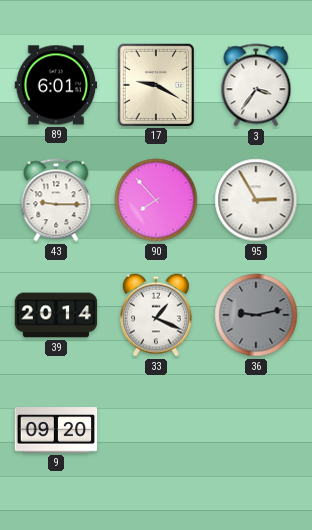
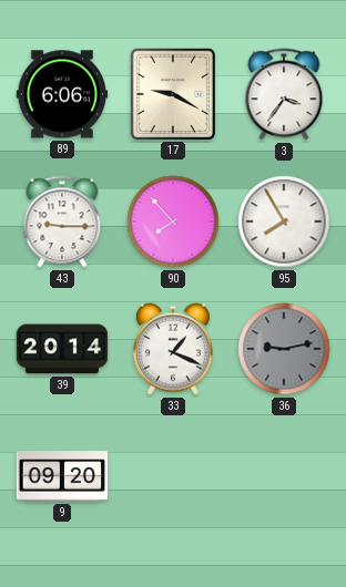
89: 6:01 -> 6:06 (62, 94)
95: 2:55 -> 7:55 (284, 222)
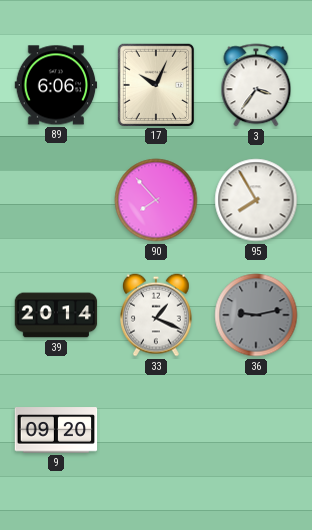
17: 9:20 -> 10:04 (155, 84)
43: 9:15 -> none (62, 222)
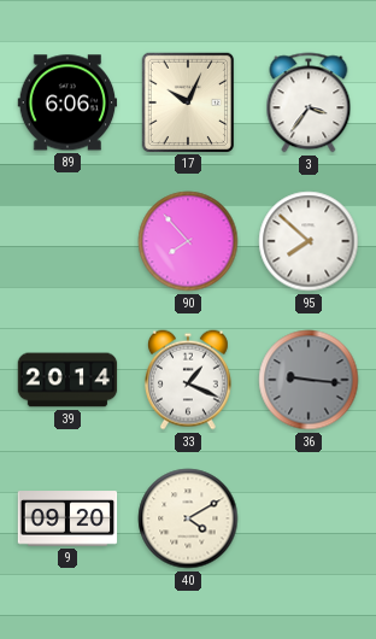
95: 7:55 -> 7:52 (309, 241)
36: 9:13 -> 9:16 (309, 380)
40: none -> 4:10 (188, 518)
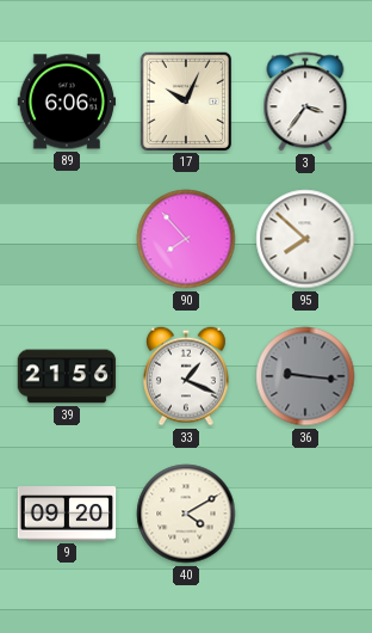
39: 20:14 -> 21:56 (67, 376)
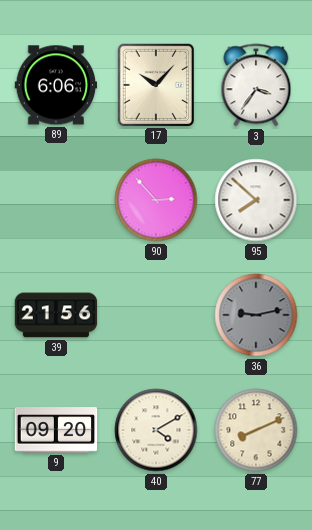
17: 10:04 -> 10:07 (155, 84)
90: 7:53 -> 2:53 (156, 200)
33: 1:19 -> none (186, 376)
36: 9:16 -> 9:13 (256, 315)
77: none -> 8:11 (256, 430)
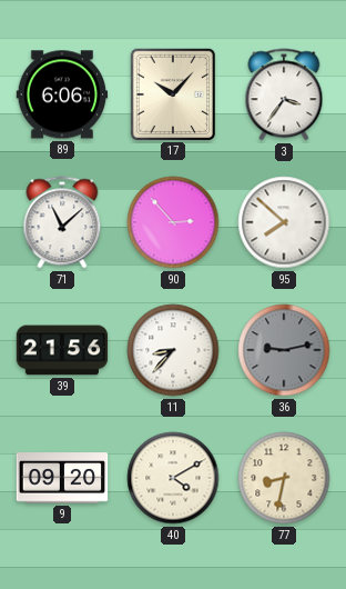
71: none -> 11:08 (62, 222)
11: none -> 8:37 (173, 350)
77: 8:11 -> 8:32 (284, 478)
